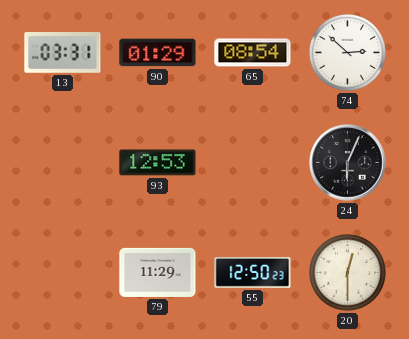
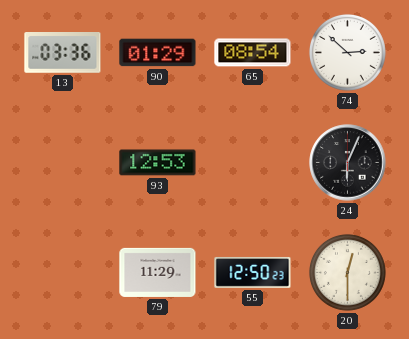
13: 03:31 -> 03:36 (63, 53)
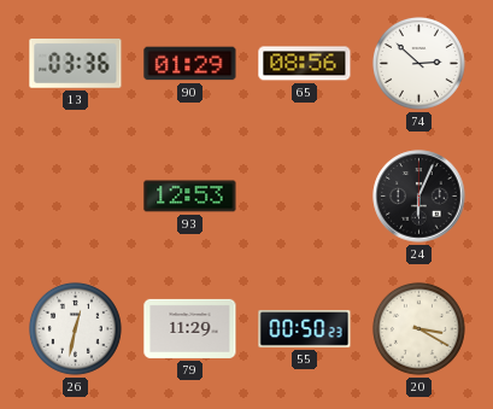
65: 08:54 -> 08:56 (305, 64)
26: none -> 12:32 (75, 328)
55: 12:50 -> 00:50 (305, 328)
20: 12:30 -> 3:20 (418, 328)
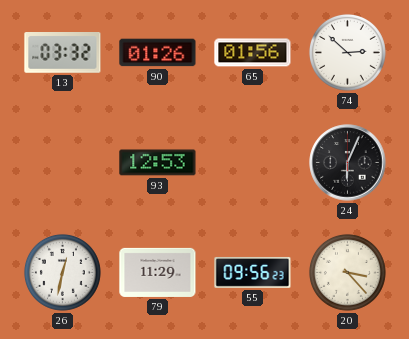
13: 03:36 -> 03:32 (63, 53)
90: 01:29 -> 01:26 (158, 53)
65: 08:56 -> 01:56 (253, 53)
55: 00:50 -> 09:56 (253, 272)
20: 3:20 -> 3:23 (347, 272)
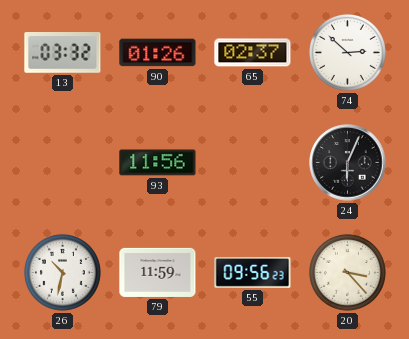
65: 01:56 -> 02:37 (253, 53)
93: 12:53 -> 11:56 (158, 163)
26: 12:32 -> 10:32 (62, 272)
79: 11:29 -> 11:59 (158, 272)
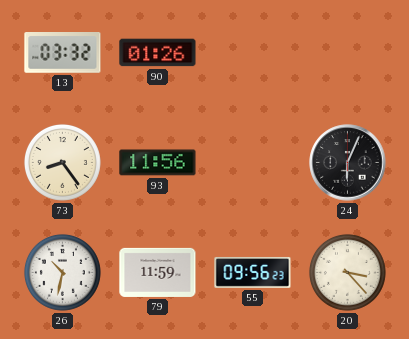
65: 02:37 -> none (253, 53)
74: 2:52 -> none (347, 52)
73: none -> 8:24 (62, 162)
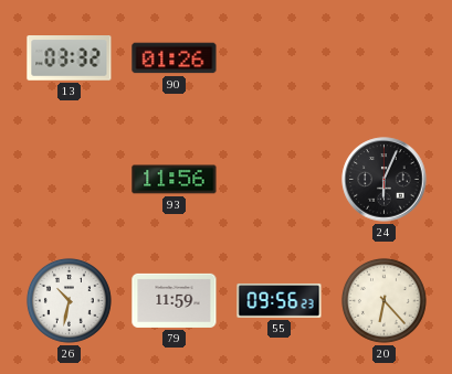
73: 8:24 -> none (62, 162)
20: 3:23 -> 6:23 (383, 300)
